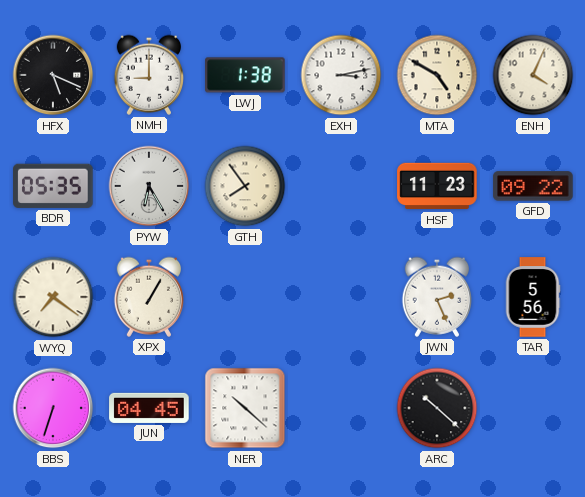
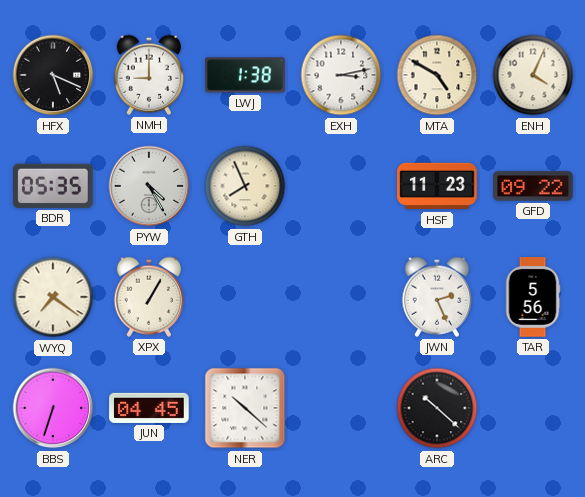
PYW: 6:25 -> 4:25 (149, 186)
GTH: 7:54 -> 7:56 (245, 186)
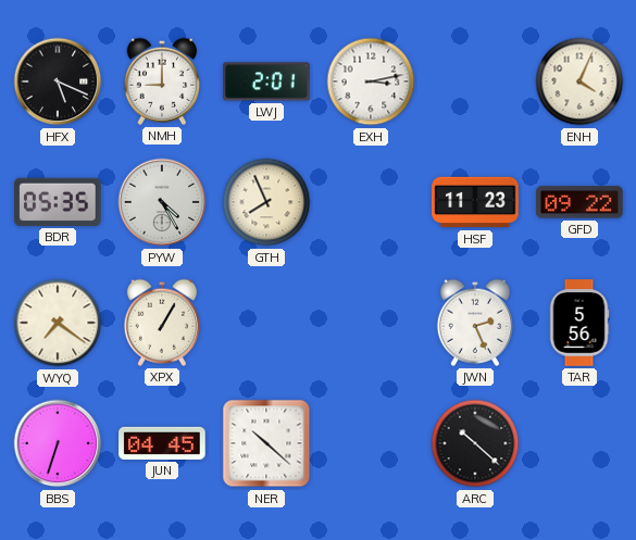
LWJ: 1:38 -> 2:01 (266, 81)
MTA: 4:50 -> none (437, 75)
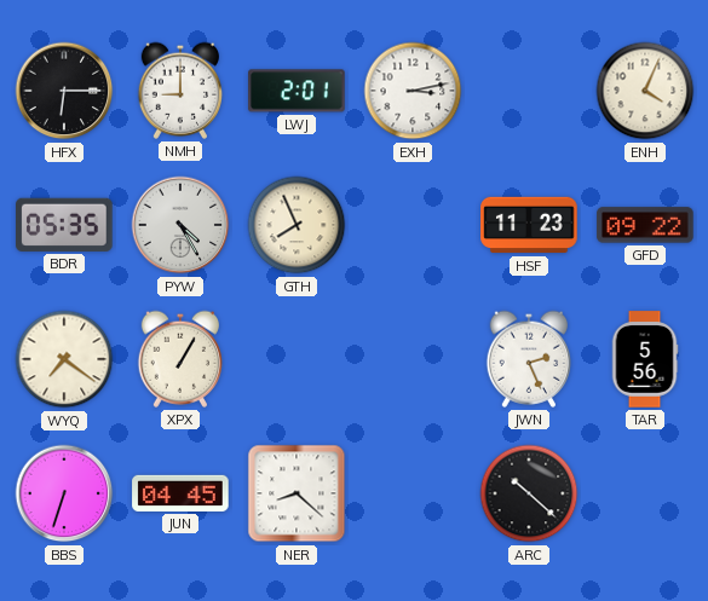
HFX: 5:19 -> 6:15 (64, 91)
NER: 10:22 -> 8:22 (297, 493)
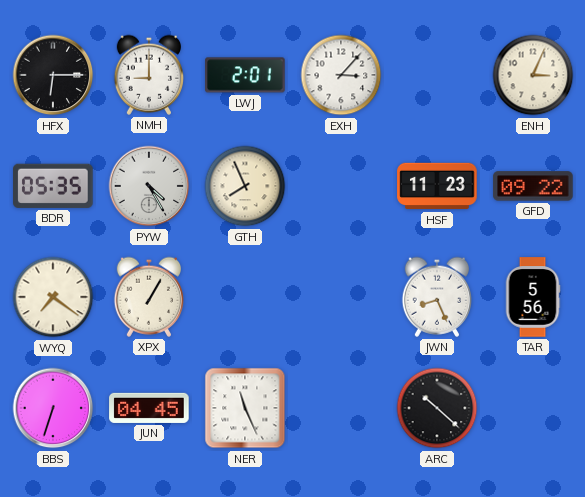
EXH: 3:13 -> 3:07 (341, 75)
ENH: 4:04 -> 3:04 (533, 75)
JWN: 2:26 -> 8:26 (436, 297)
NER: 8:22 -> 11:26 (245, 408)
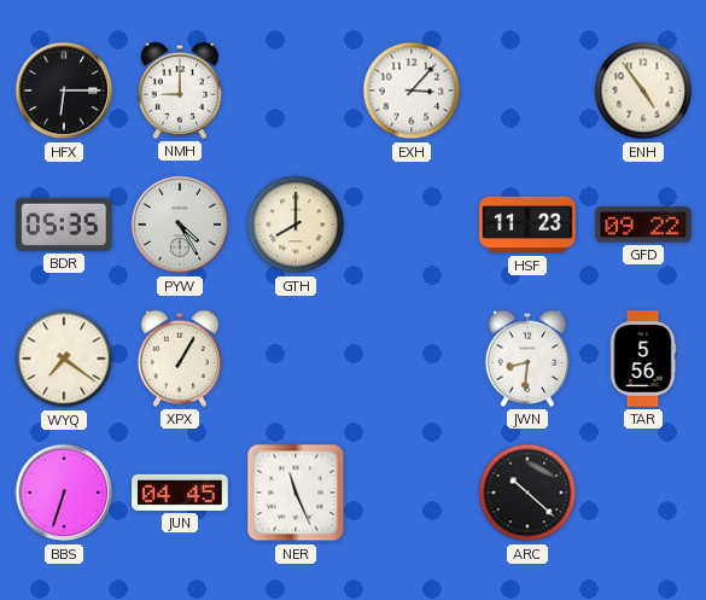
LWJ: 2:01 -> none (245, 75)
ENH: 3:04 -> 4:54 (643, 91)
GTH: 7:56 -> 8:00 (296, 225)
JWN: 8:26 -> 8:31 (526, 359)
